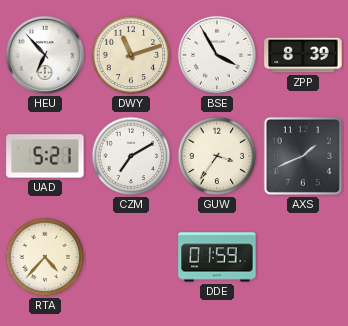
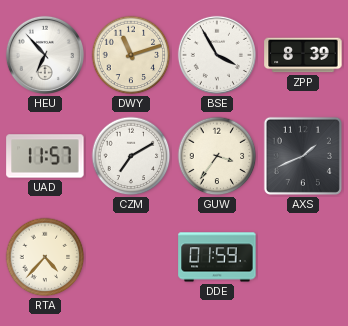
UAD: 5:21 -> 11:57 (45, 156)
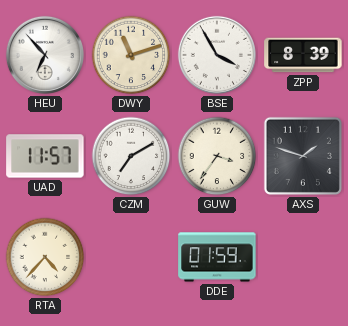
AXS: 1:41 -> 1:48 (303, 156)
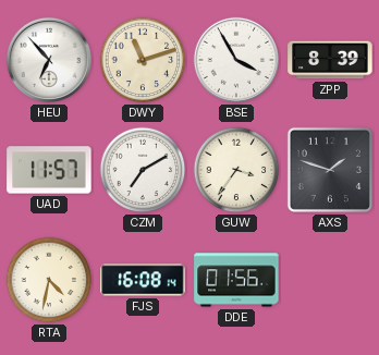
RTA: 4:37 -> 4:32 (49, 280)
FJS: none -> 16:08 (143, 280)
DDE: 01:59 -> 01:56 (236, 280)
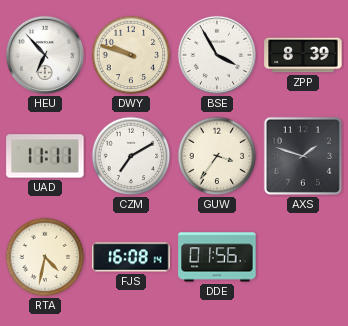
DWY: 11:12 -> 9:48 (131, 55)
UAD: 11:57 -> 11:11 (45, 156)
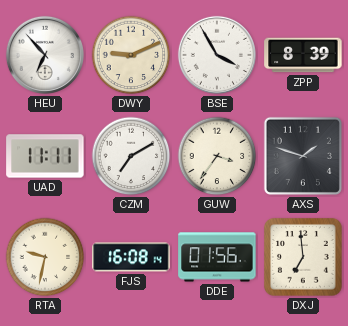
DWY: 9:48 -> 9:11 (131, 55)
RTA: 4:32 -> 9:32 (45, 257)
DXJ: none -> 6:59 (303, 257)
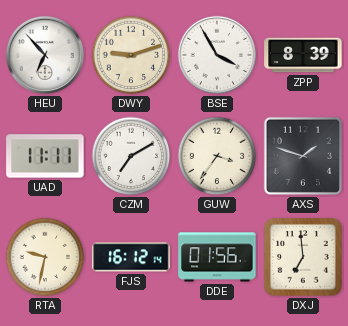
DWY: 9:11 -> 9:12 (131, 55)
FJS: 16:08 -> 16:12 (131, 257)
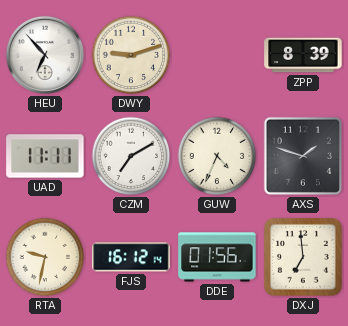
BSE: 3:55 -> none (217, 55)
GUW: 3:36 -> 4:34 (217, 156)
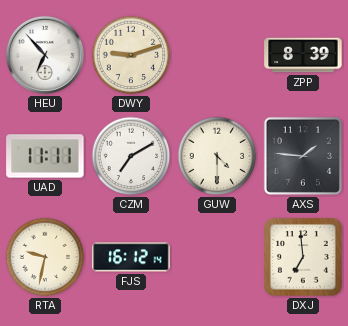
GUW: 4:34 -> 4:30 (217, 156)
AXS: 1:48 -> 1:46 (303, 156)
DDE: 01:56 -> none (217, 257)
